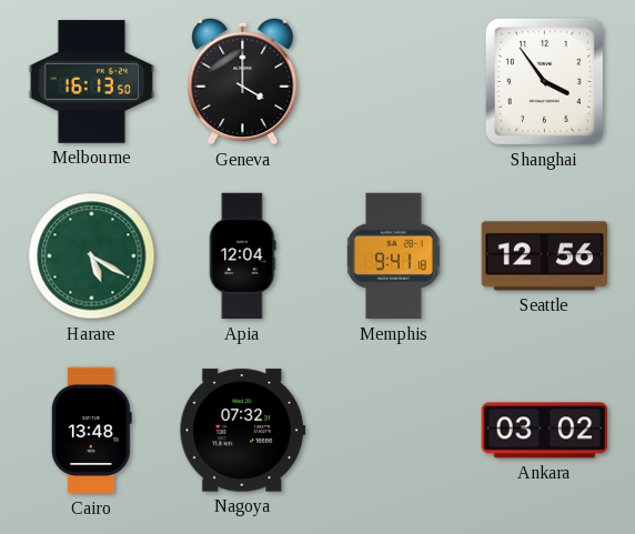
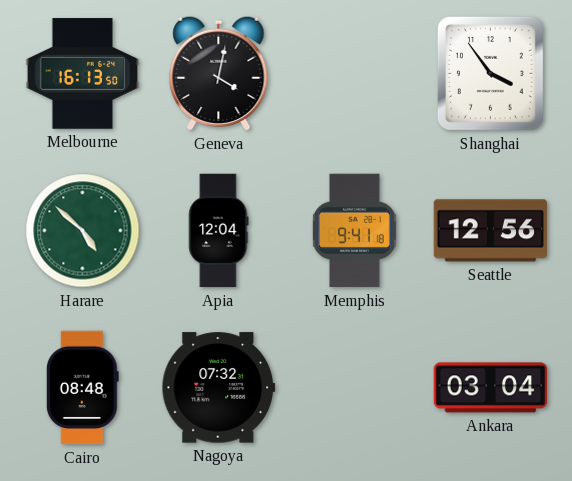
Geneva: 4:00 -> 4:02 (219, 73)
Harare: 5:20 -> 4:52 (83, 231)
Cairo: 13:48 -> 08:48 (82, 388)
Ankara: 03:02 -> 03:04 (491, 388)
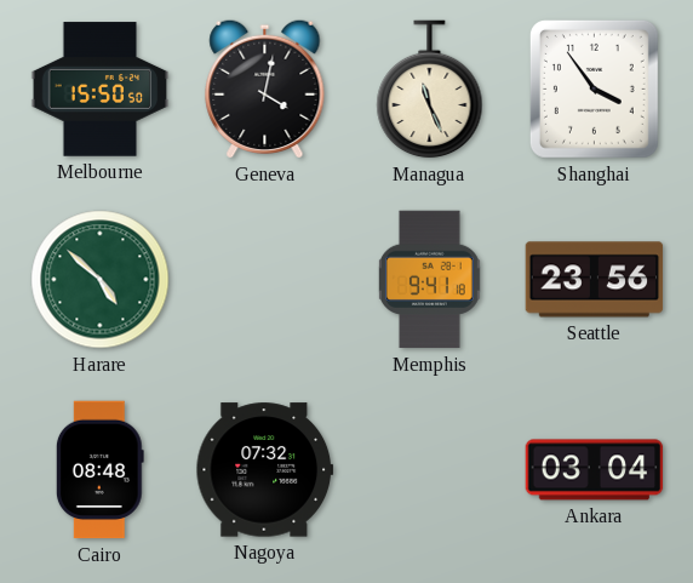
Melbourne: 16:13 -> 15:50 (101, 90)
Managua: none -> 11:26 (430, 90)
Apia: 12:04 -> none (219, 231)
Seattle: 12:56 -> 23:56 (595, 280)
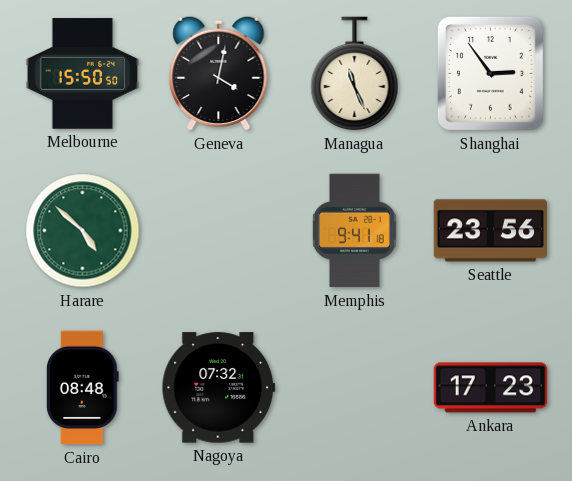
Shanghai: 3:54 -> 2:54 (490, 73)
Ankara: 03:04 -> 17:23 (491, 388)
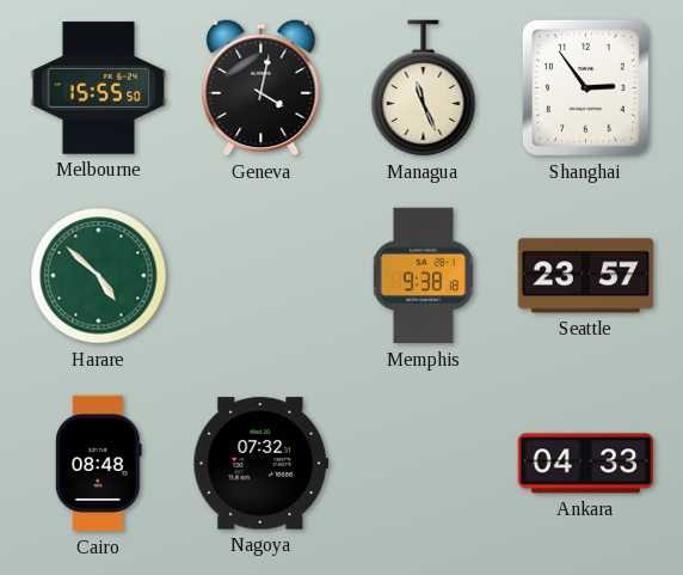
Melbourne: 15:50 -> 15:55 (99, 88)
Memphis: 9:41 -> 9:38 (423, 276)
Seattle: 23:56 -> 23:57 (586, 276)
Ankara: 17:23 -> 04:33 (586, 464)
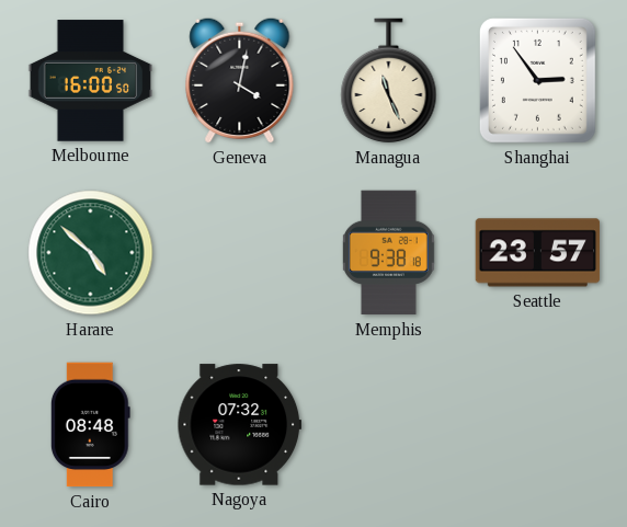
Melbourne: 15:55 -> 16:00 (91, 81)
Ankara: 04:33 -> none (586, 464)
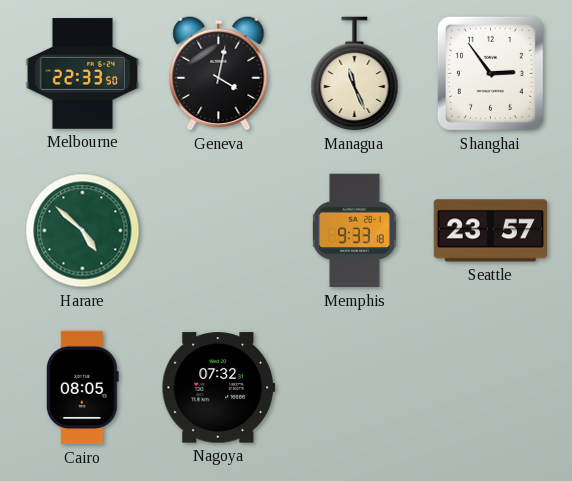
Melbourne: 16:00 -> 22:33 (83, 74)
Memphis: 9:38 -> 9:33 (354, 231)
Cairo: 08:48 -> 08:05 (82, 388)
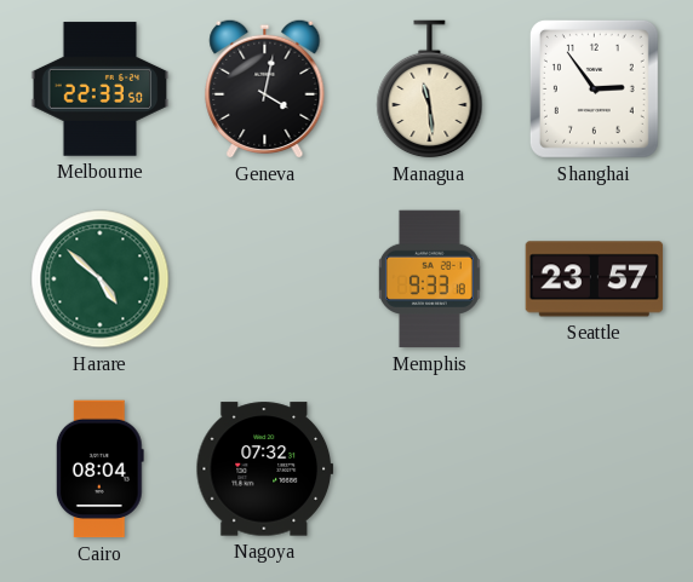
Managua: 11:26 -> 11:29 (430, 90)
Cairo: 08:05 -> 08:04 (99, 469)
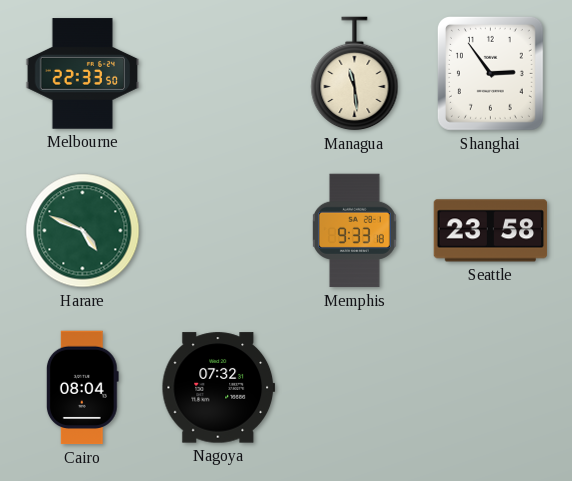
Geneva: 4:02 -> none (265, 88)
Harare: 4:52 -> 4:49 (83, 231)
Seattle: 23:57 -> 23:58 (491, 231)
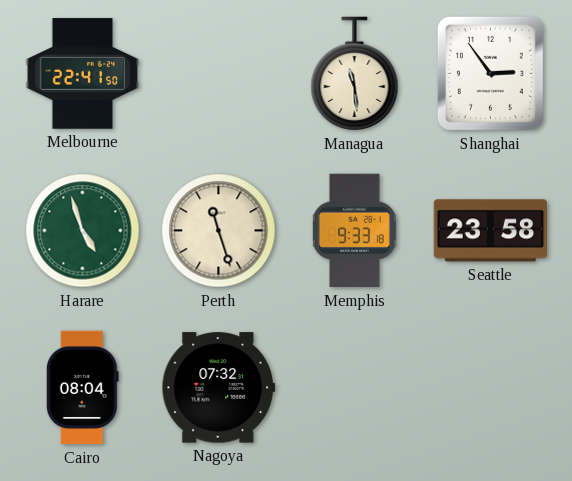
Melbourne: 22:33 -> 22:41 (83, 74)
Harare: 4:49 -> 4:57 (83, 231)
Perth: none -> 11:27 (219, 231)
